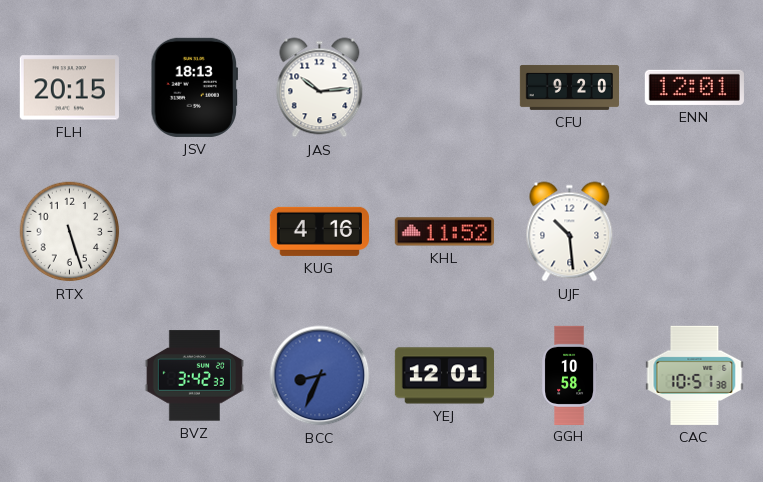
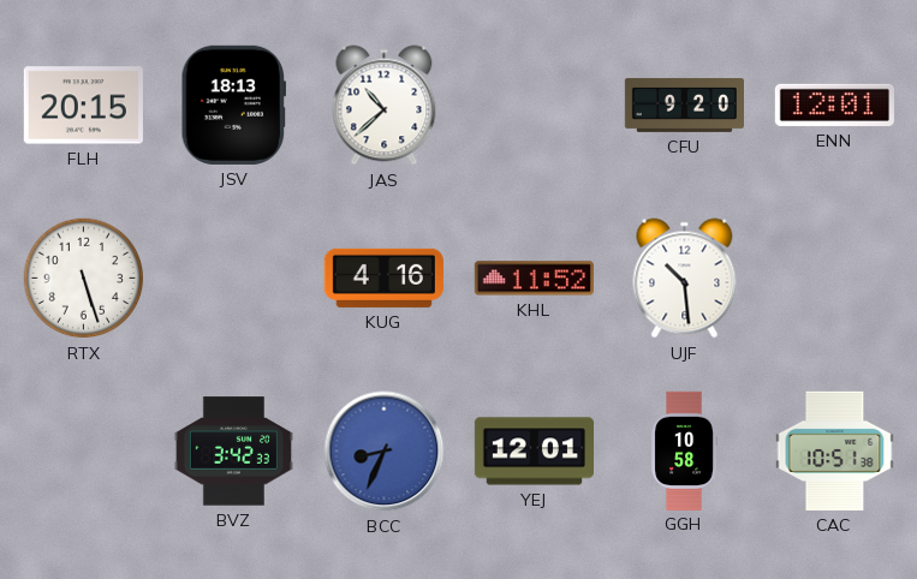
JAS: 10:14 -> 10:38 (385, 106)
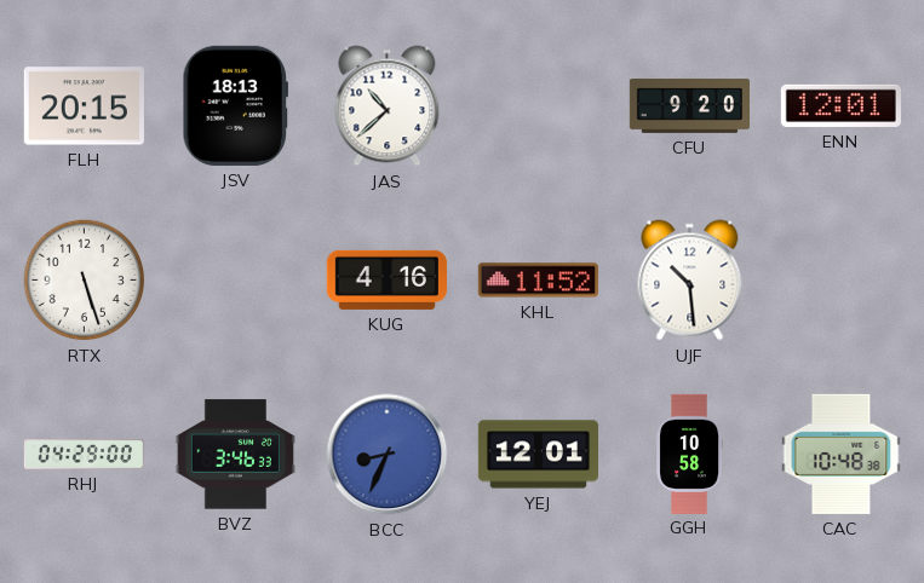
RHJ: none -> 04:29 (84, 454)
BVZ: 3:42 -> 3:46 (235, 455)
CAC: 10:51 -> 10:48 (842, 454)
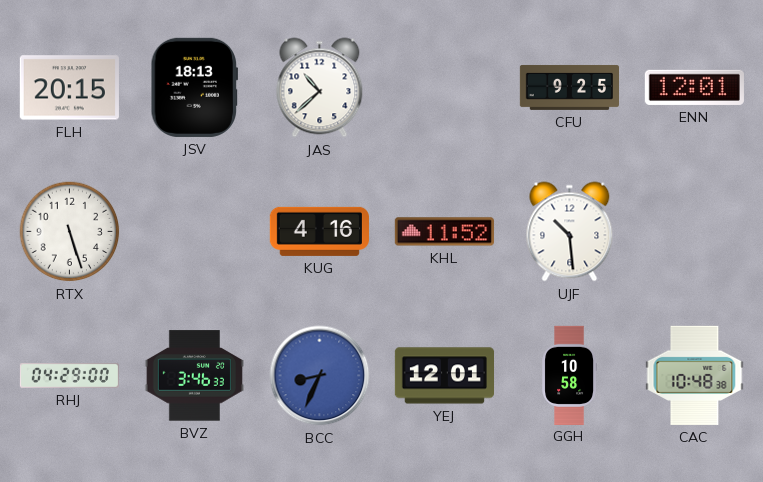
CFU: 9:20 -> 9:25 (569, 87)
